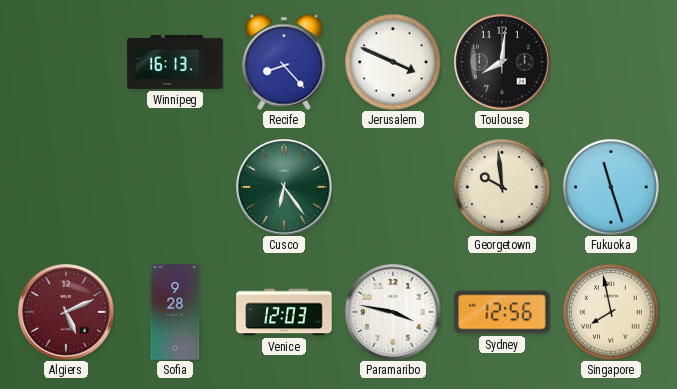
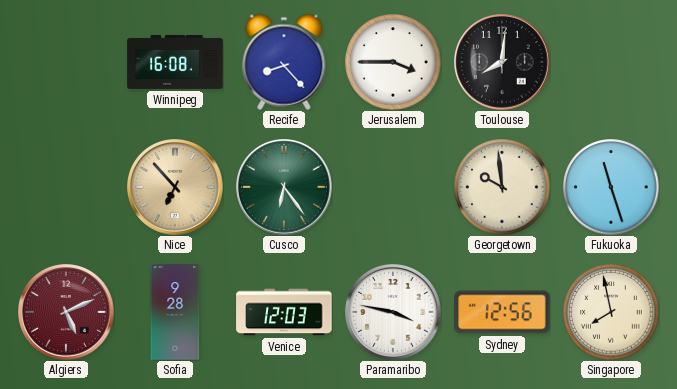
Winnipeg: 16:13 -> 16:08 (175, 62)
Jerusalem: 3:49 -> 3:45 (393, 62)
Nice: none -> 6:53 (175, 187)
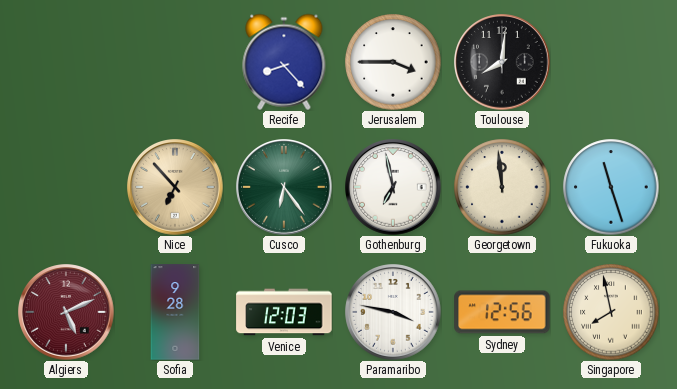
Winnipeg: 16:08 -> none (175, 62)
Gothenburg: none -> 6:58 (393, 187)
Georgetown: 9:59 -> 11:59 (502, 187)
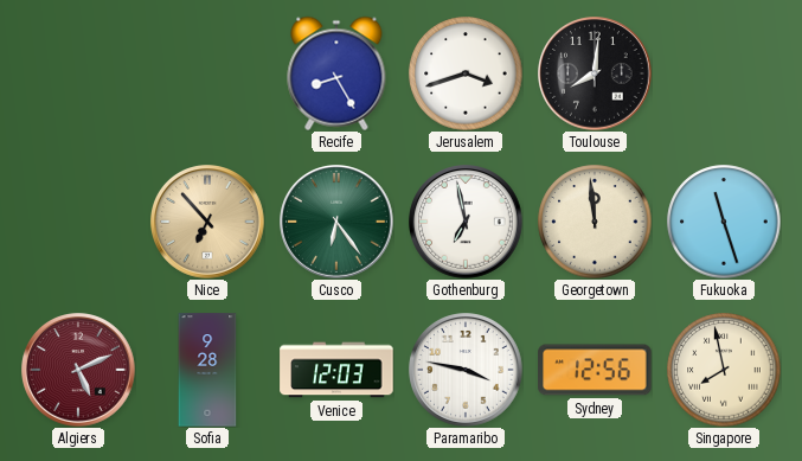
Recife: 8:23 -> 8:25 (336, 73)
Jerusalem: 3:45 -> 3:42 (466, 73)
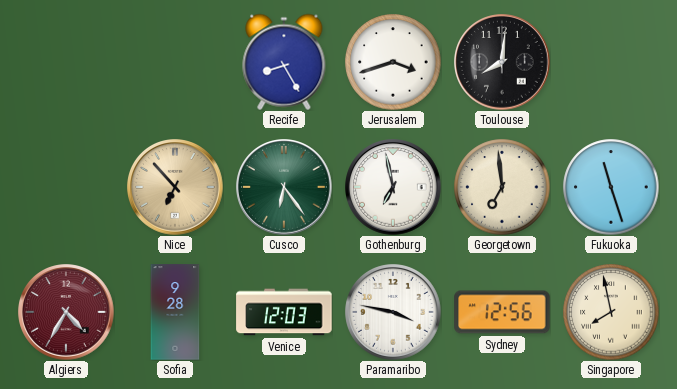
Georgetown: 11:59 -> 6:59 (502, 187)
Algiers: 5:11 -> 4:35 (66, 312)
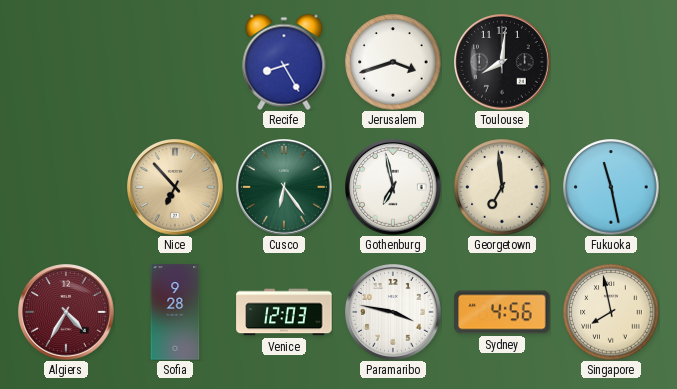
Fukuoka: 11:27 -> 11:28 (611, 187)
Sydney: 12:56 -> 4:56 (502, 312)
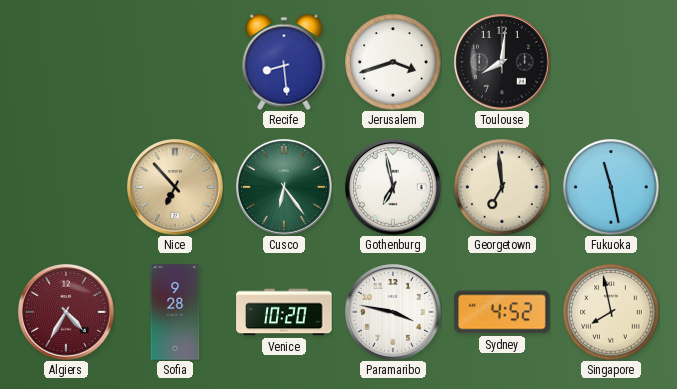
Recife: 8:25 -> 8:29 (284, 62)
Venice: 12:03 -> 10:20 (284, 312)
Sydney: 4:56 -> 4:52 (502, 312)
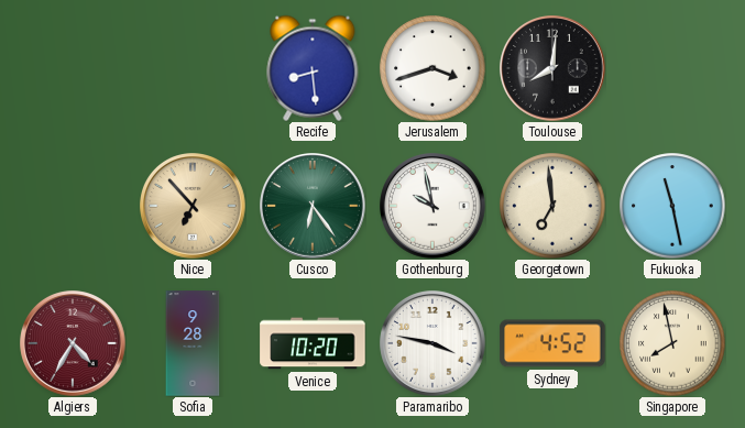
Gothenburg: 6:58 -> 9:58 (432, 206)
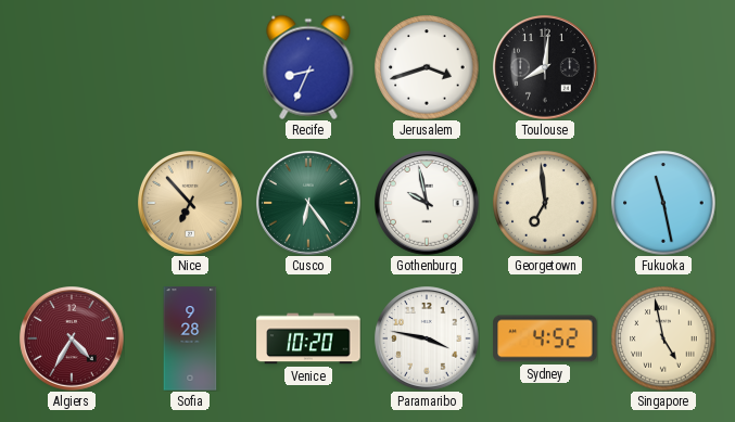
Recife: 8:29 -> 8:34 (308, 67)
Singapore: 7:58 -> 4:58 (663, 338)
